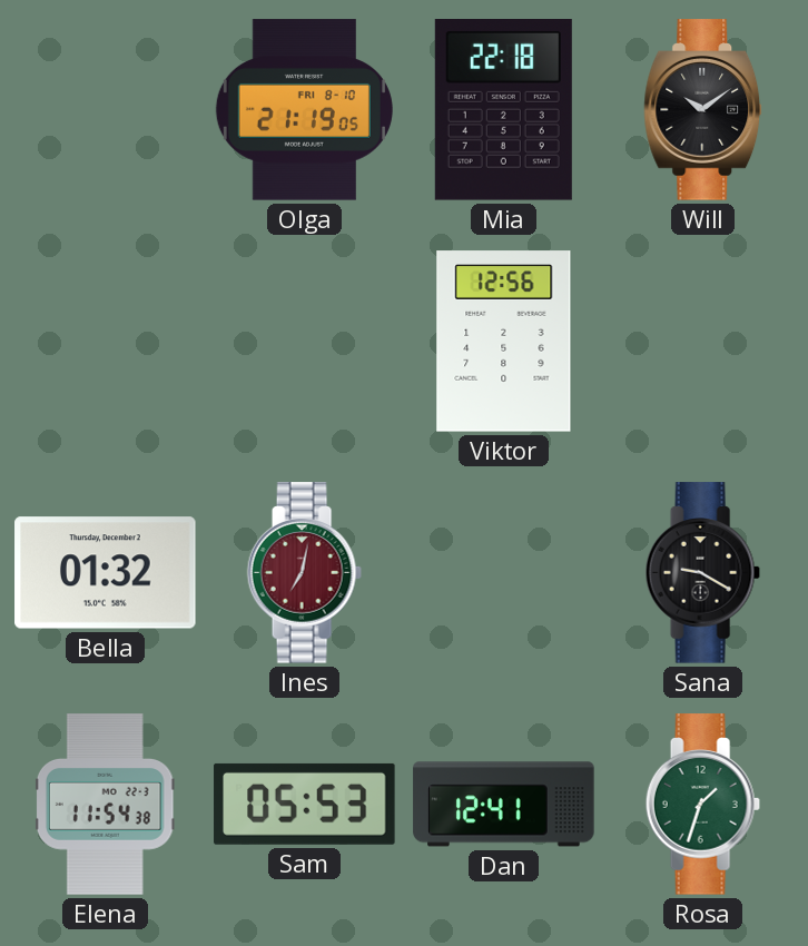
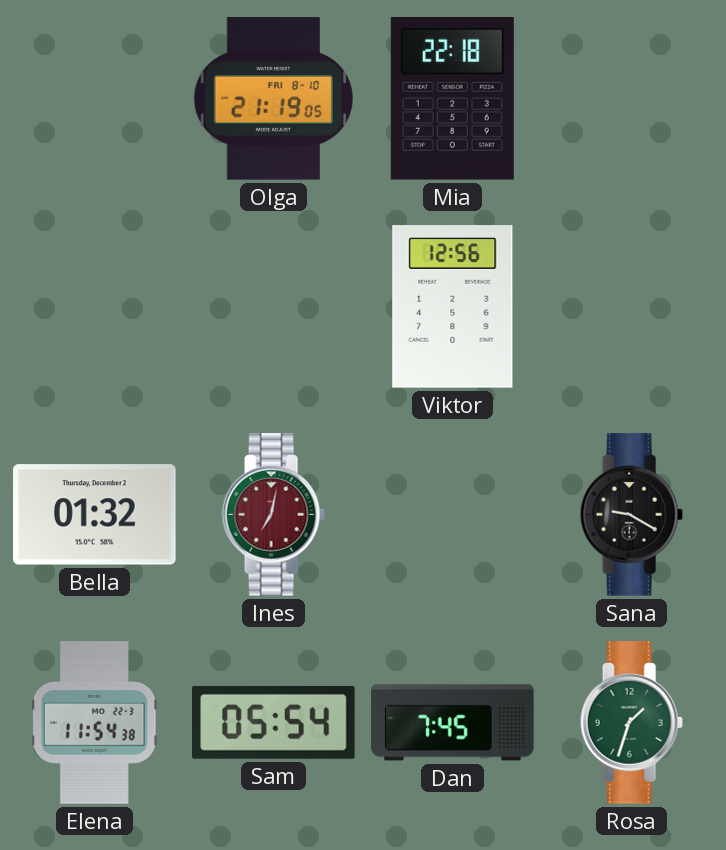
Will: 10:09 -> none (703, 110)
Sam: 05:53 -> 05:54 (274, 722)
Dan: 12:41 -> 7:45 (453, 723)
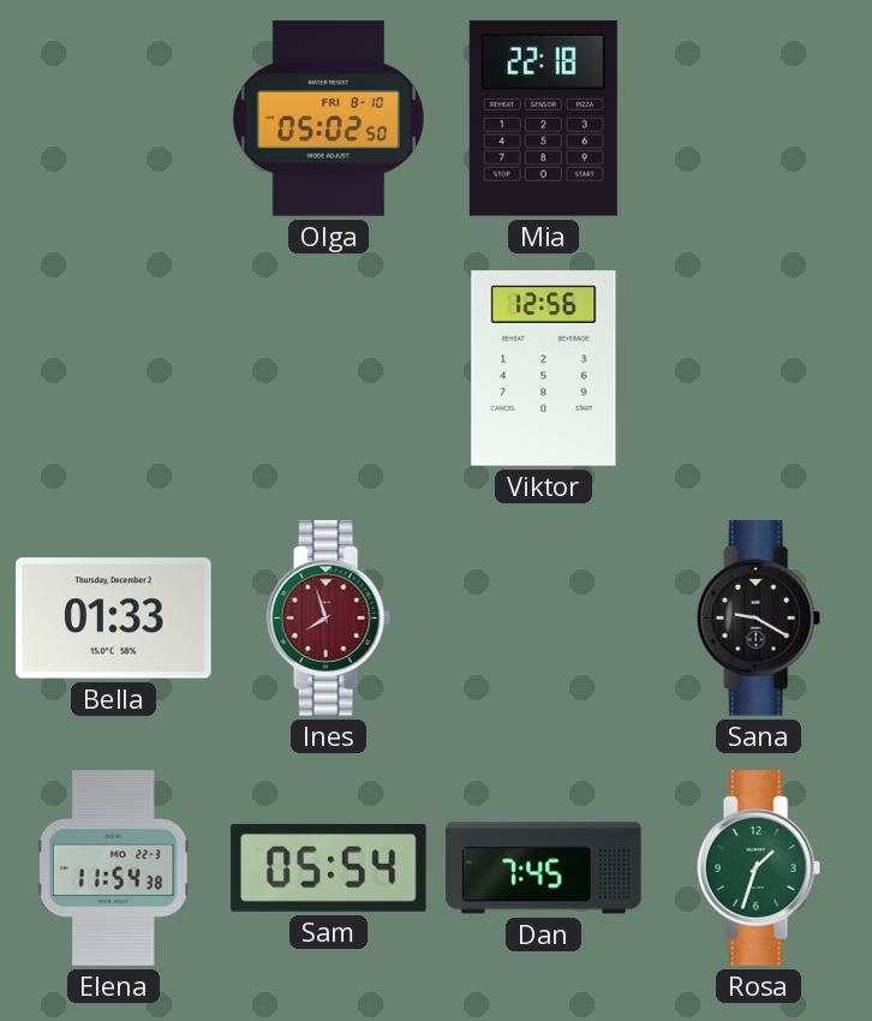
Olga: 21:19 -> 05:02 (328, 119)
Bella: 01:32 -> 01:33 (114, 619)
Ines: 7:02 -> 7:57 (328, 619)
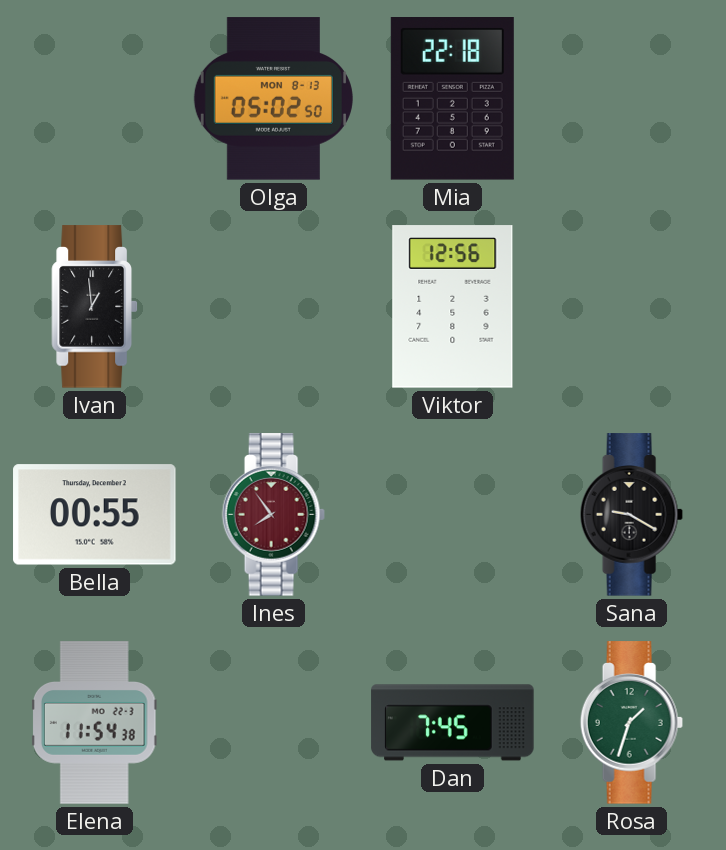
Olga date: FRI 8-10 -> MON 8-13 (273, 99)
Ivan: none -> 12:59 (95, 307)
Bella: 01:33 -> 00:55 (95, 515)
Ines: 7:57 -> 7:54 (273, 515)
Sam: 05:54 -> none (329, 867)
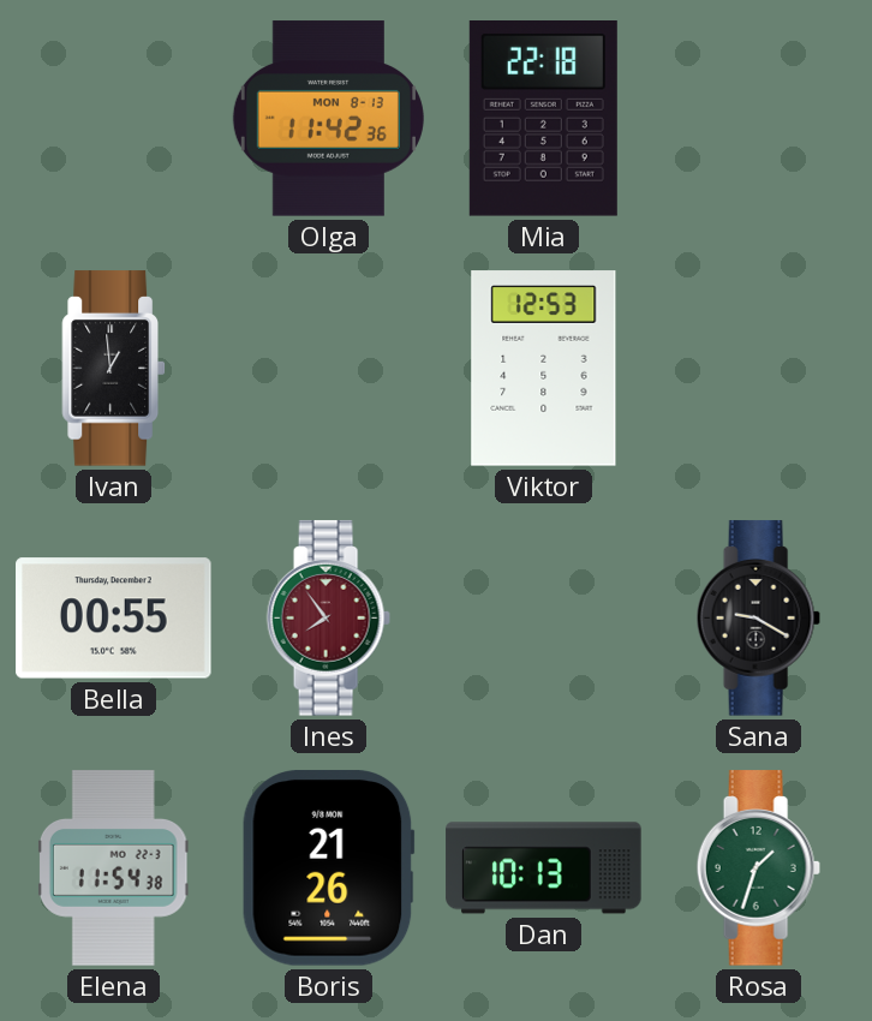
Olga: 05:02 -> 11:42 (328, 119)
Viktor: 12:56 -> 12:53 (544, 369)
Boris: none -> 21:26 (328, 868)
Dan: 7:45 -> 10:13 (544, 868)
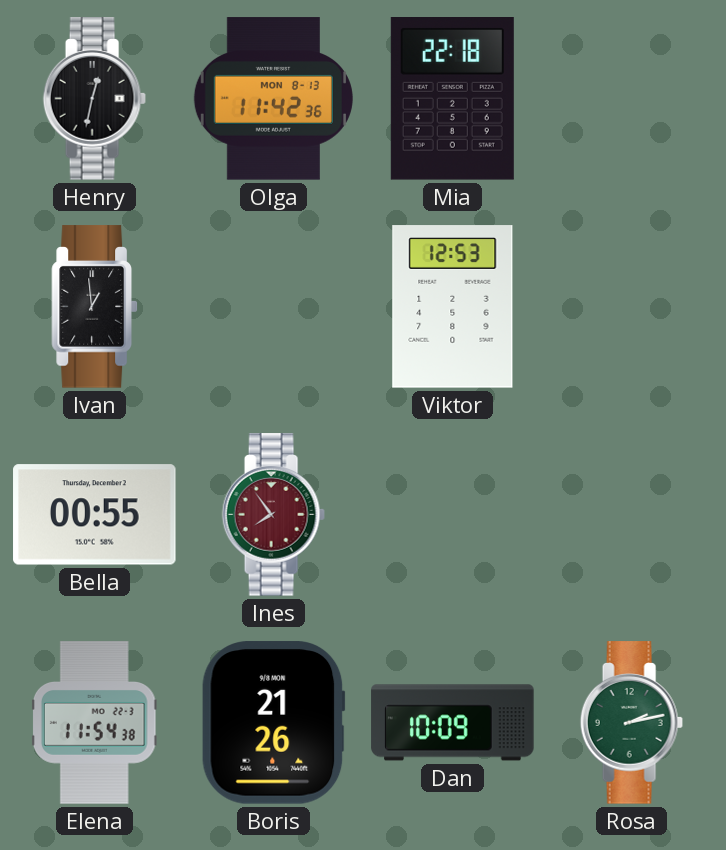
Henry: none -> 12:32 (94, 99)
Sana: 9:20 -> none (758, 619)
Dan: 10:13 -> 10:09 (453, 723)
Rosa: 1:33 -> 2:13 (631, 723)
